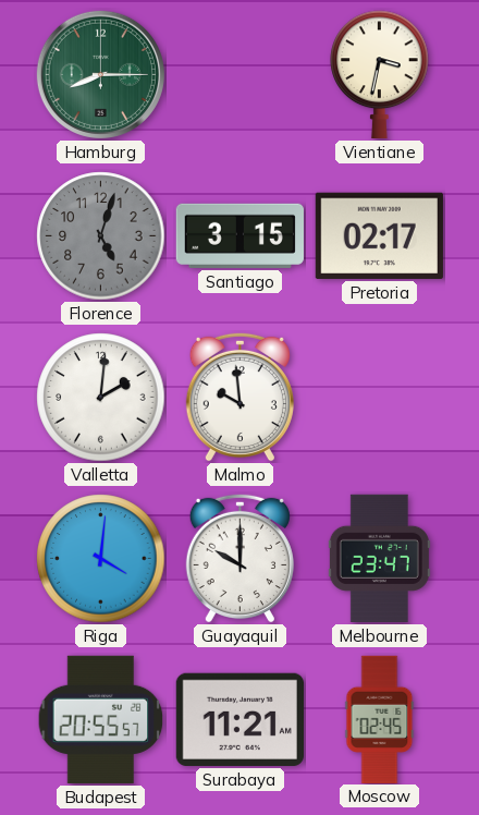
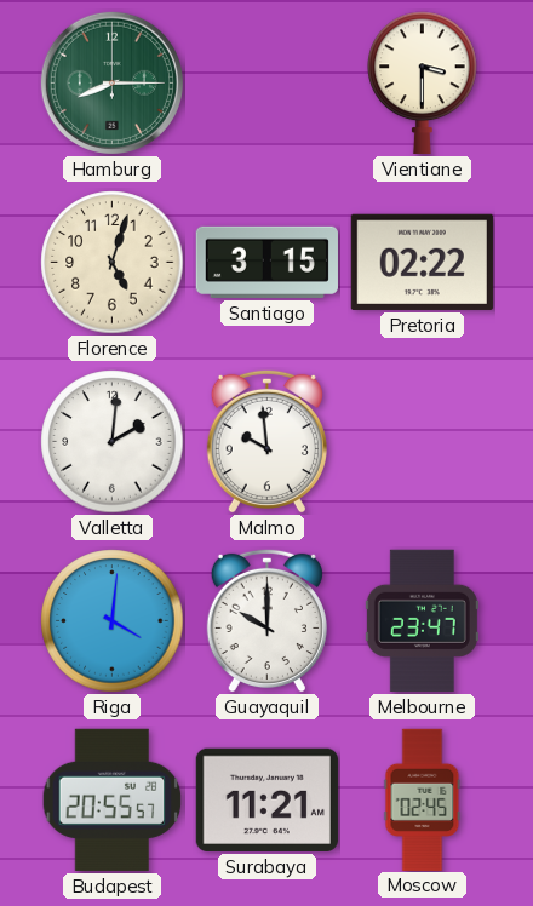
Vientiane: 3:32 -> 3:30 (423, 82)
Florence dial: grey -> cream (113, 263)
Pretoria: 02:17 -> 02:22 (422, 262)
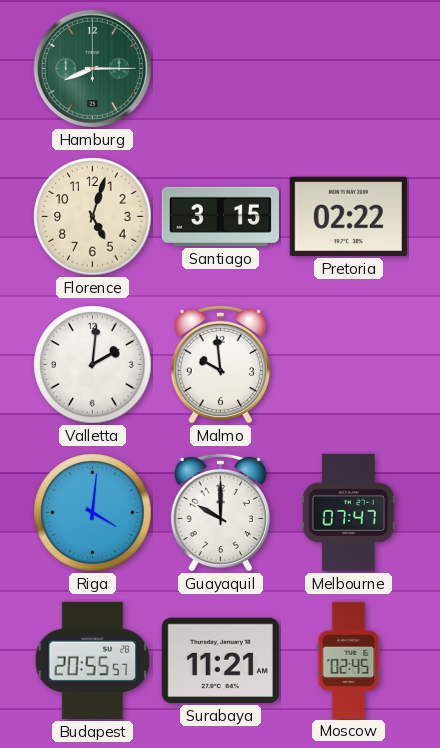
Vientiane: 3:30 -> none (423, 82)
Melbourne: 23:47 -> 07:47 (348, 512)
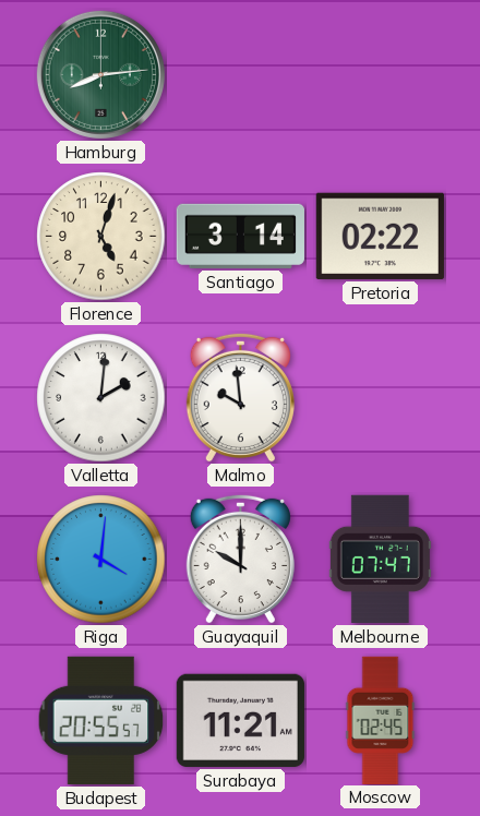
Hamburg: 8:15 -> 8:14 (100, 74)
Santiago: 3:15 -> 3:14 (240, 236)
